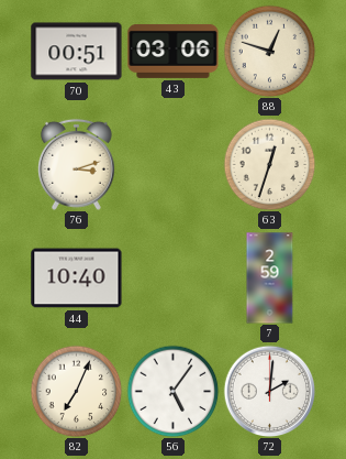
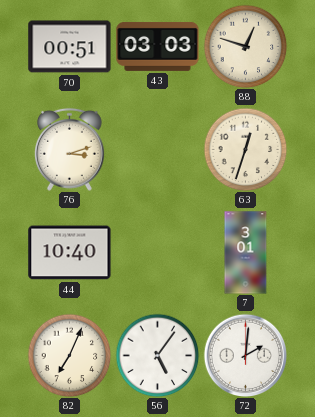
43: 03:06 -> 03:03 (158, 46)
7: 2:59 -> 3:01 (246, 253)
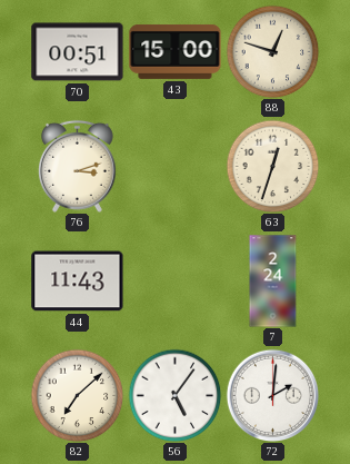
43: 03:03 -> 15:00 (176, 51)
44: 10:40 -> 11:43 (78, 282)
7: 3:01 -> 2:24 (273, 282)
82: 7:04 -> 7:08 (77, 395)
